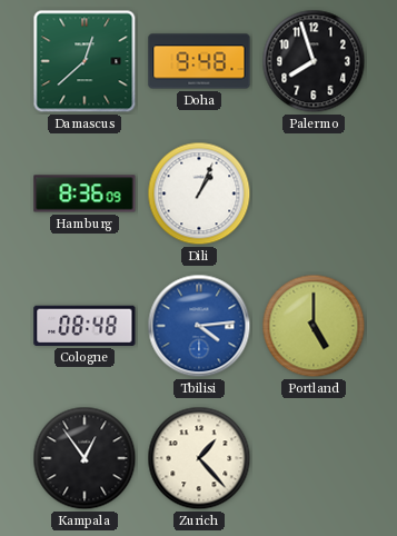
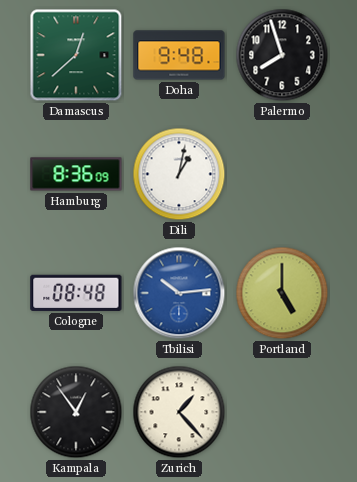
Dili: 1:04 -> 1:02 (179, 174)
Tbilisi: 4:14 -> 10:14 (179, 293)
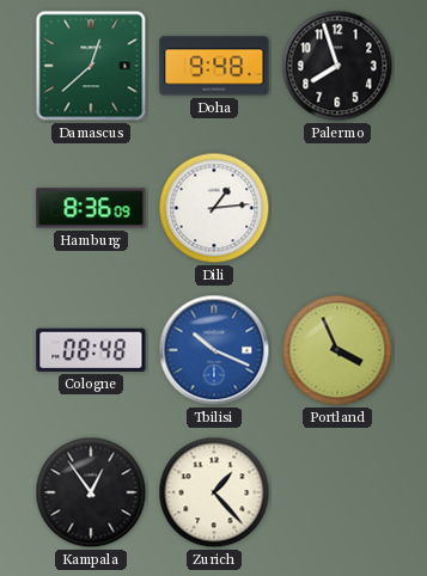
Dili: 1:02 -> 1:14 (214, 208)
Tbilisi: 10:14 -> 10:19 (214, 350)
Portland: 5:00 -> 3:56 (337, 350)
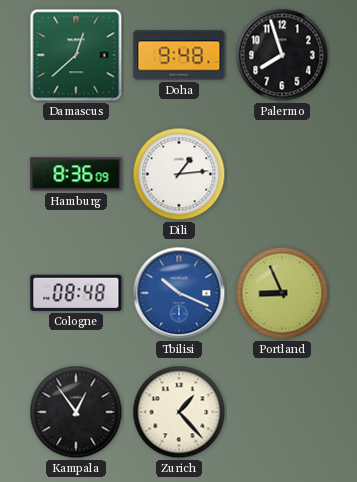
Portland: 3:56 -> 8:56 (282, 293)
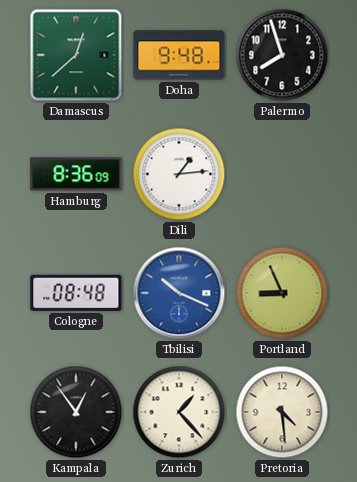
Pretoria: none -> 4:29 (282, 412)
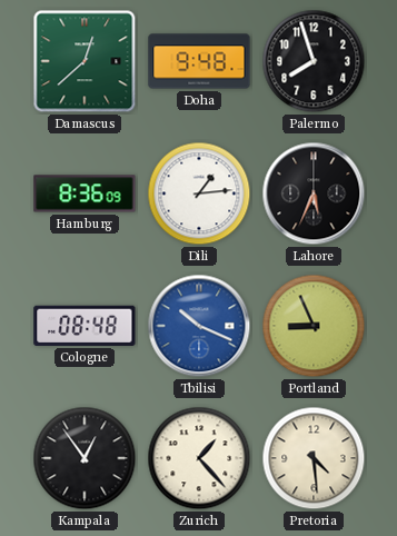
Lahore: none -> 5:34 (314, 193)
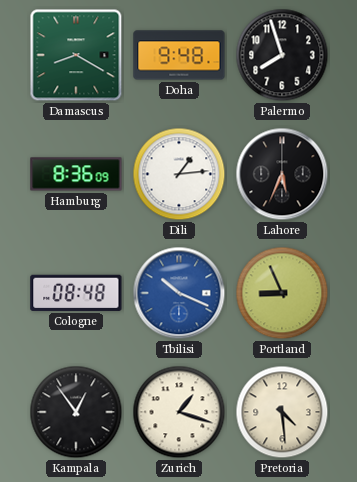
Damascus: 12:38 -> 8:20 (76, 55)
Zurich: 1:23 -> 1:18 (179, 412)
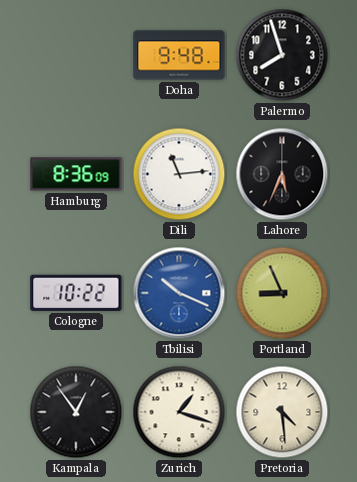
Damascus: 8:20 -> none (76, 55)
Dili: 1:14 -> 11:14 (179, 174)
Cologne: 08:48 -> 10:22 (76, 293)
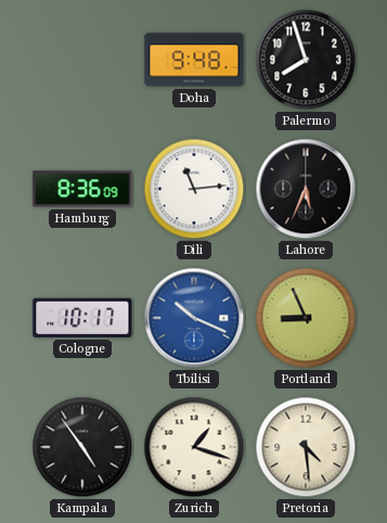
Cologne: 10:22 -> 10:17 (82, 318)
Kampala: 12:54 -> 4:54 (82, 447)
